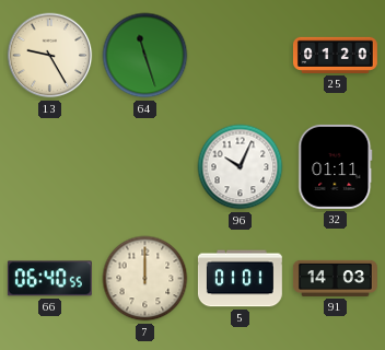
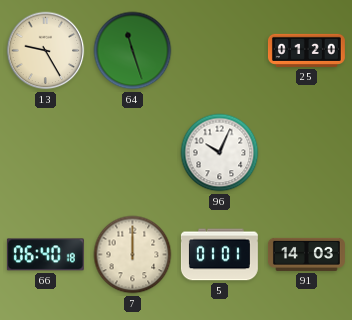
32: 01:11 -> none (336, 166)
66: 06:40:55 -> 06:40:18 (45, 255)
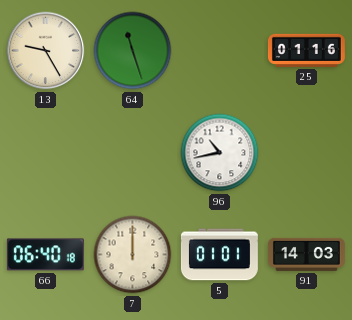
25: 01:20 -> 01:16 (306, 50)
96: 10:04 -> 10:43 (220, 153)
